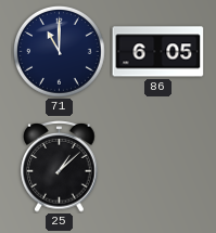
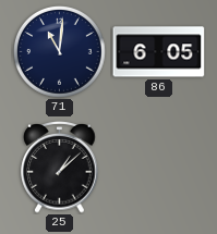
71: 11:00 -> 11:01 (60, 52)
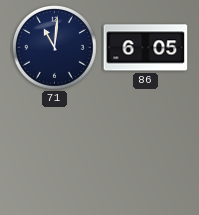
25: 1:08 -> none (60, 168)
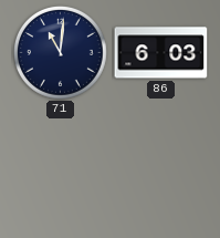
86: 6:05 -> 6:03 (161, 53)
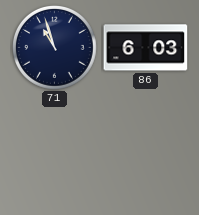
71: 11:01 -> 10:57 (55, 48)
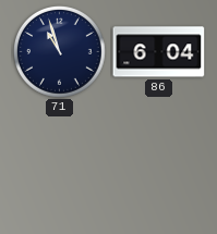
86: 6:03 -> 6:04 (159, 52)
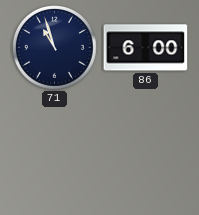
86: 6:04 -> 6:00 (146, 48)
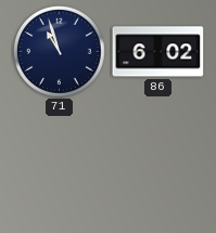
86: 6:00 -> 6:02 (158, 52)
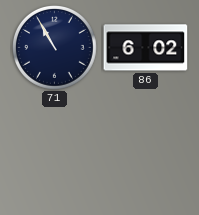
71: 10:57 -> 10:55 (55, 48)
